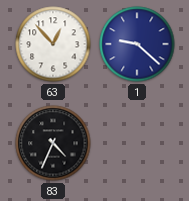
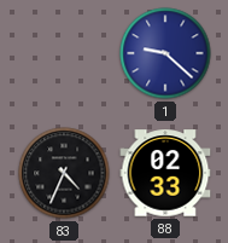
63: 12:53 -> none (53, 44)
88: none -> 02:33 (165, 173)
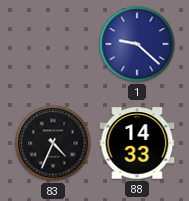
88: 02:33 -> 14:33 (137, 143)
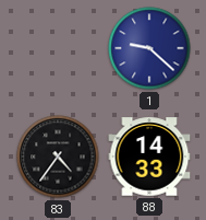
83: 4:34 -> 4:36 (58, 157)
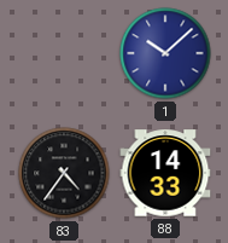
1: 9:22 -> 10:08 (165, 53)
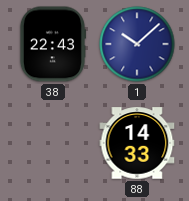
38: none -> 22:43 (52, 44)
83: 4:36 -> none (64, 173)
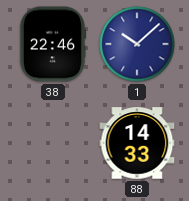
38: 22:43 -> 22:46 (52, 44)
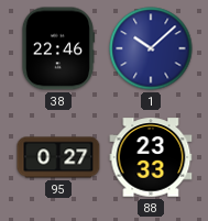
95: none -> 0:27 (58, 157)
88: 14:33 -> 23:33 (151, 157)
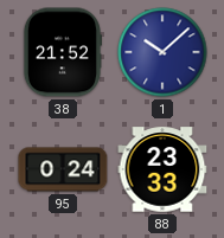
38: 22:46 -> 21:52 (62, 52)
95: 0:27 -> 0:24 (63, 169)
